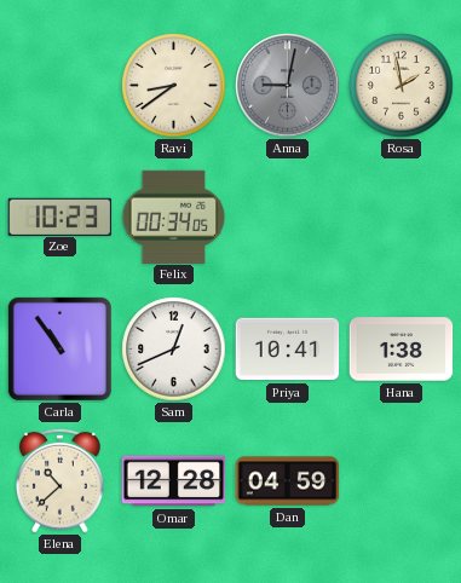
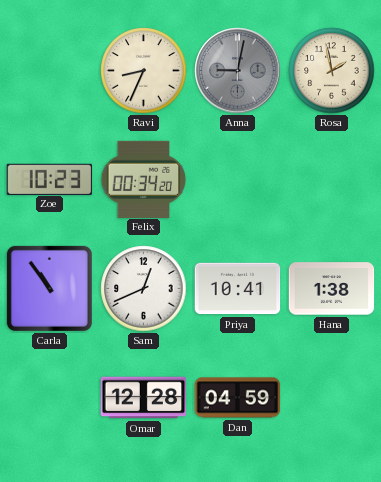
Ravi: 8:39 -> 8:34 (144, 71)
Felix: 00:34:05 -> 00:34:20 (144, 179)
Elena: 10:38 -> none (60, 480)
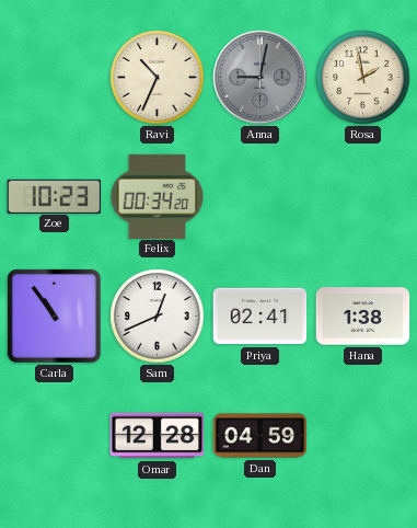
Ravi: 8:34 -> 10:34 (158, 78)
Priya: 10:41 -> 02:41 (260, 317)
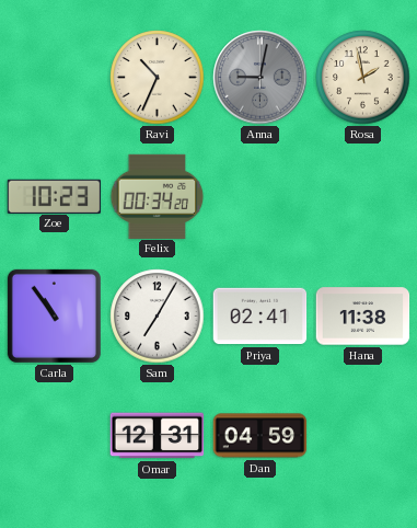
Sam: 12:41 -> 7:05 (158, 317)
Hana: 1:38 -> 11:38 (363, 317)
Omar: 12:28 -> 12:31 (158, 436)
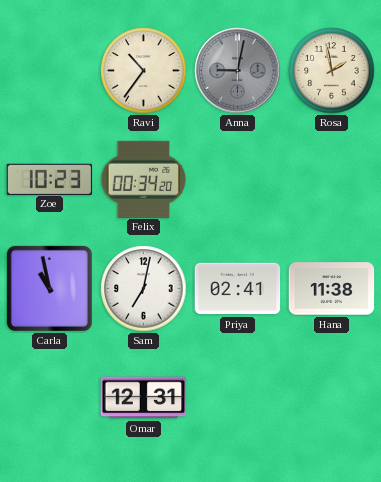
Ravi: 10:34 -> 10:36 (144, 71)
Carla: 10:54 -> 10:58 (49, 288)
Sam: 7:05 -> 7:02 (144, 289)
Dan: 04:59 -> none (260, 436)
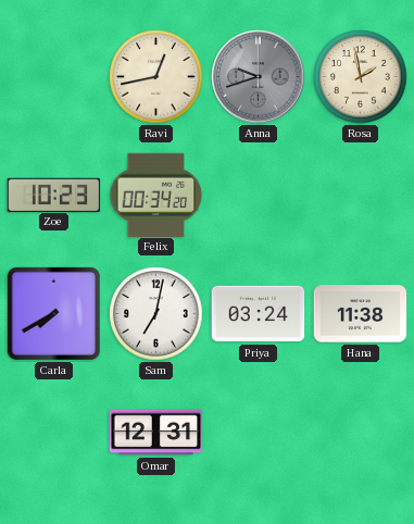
Ravi: 10:36 -> 12:43 (156, 77)
Anna: 9:02 -> 9:42 (259, 77)
Carla: 10:58 -> 7:40 (53, 313)
Priya: 02:41 -> 03:24 (259, 314)
